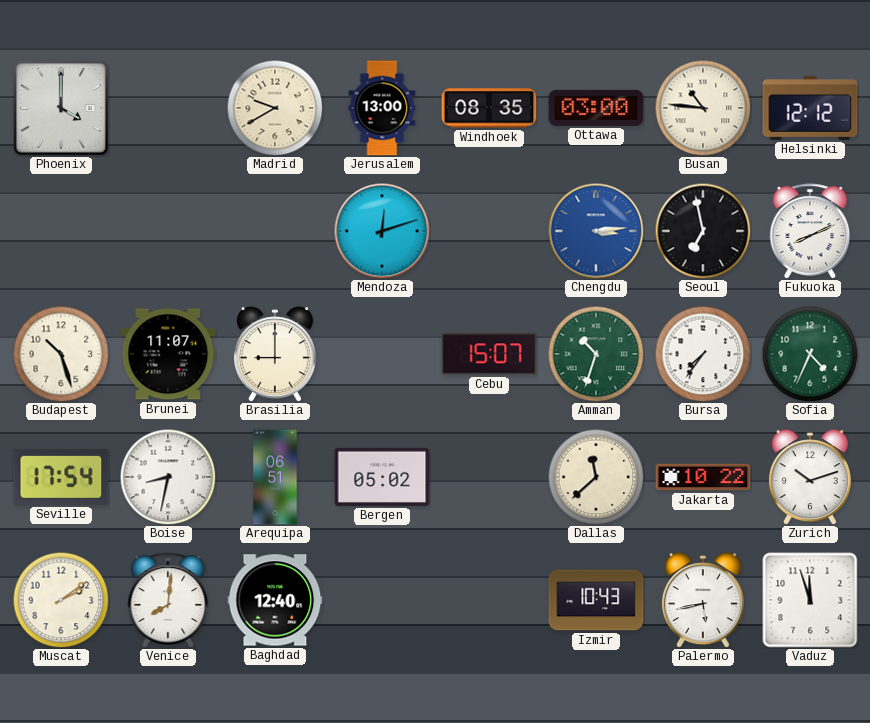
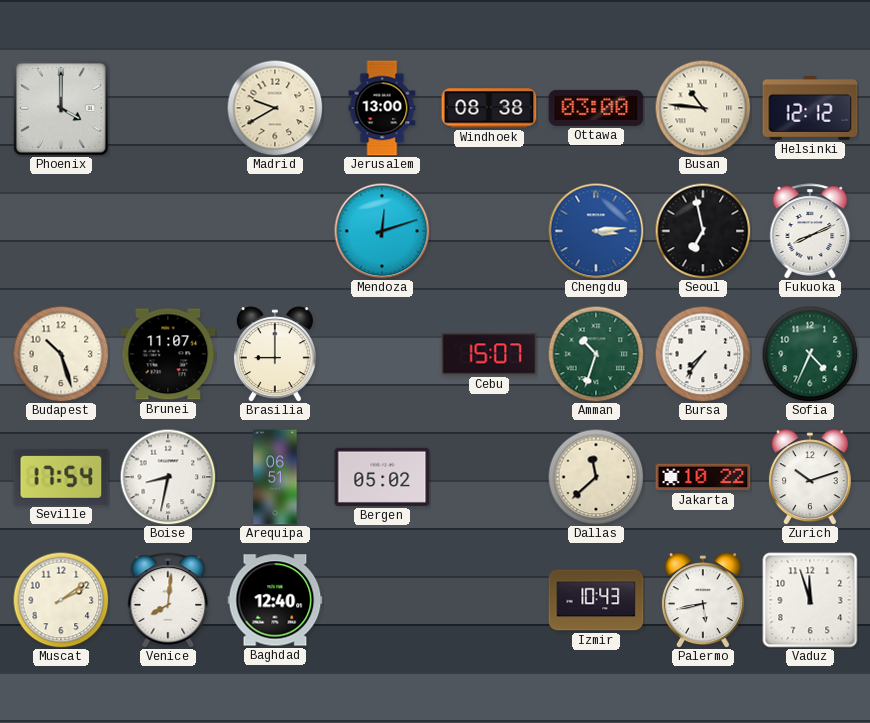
Windhoek: 08:35 -> 08:38 (489, 108)
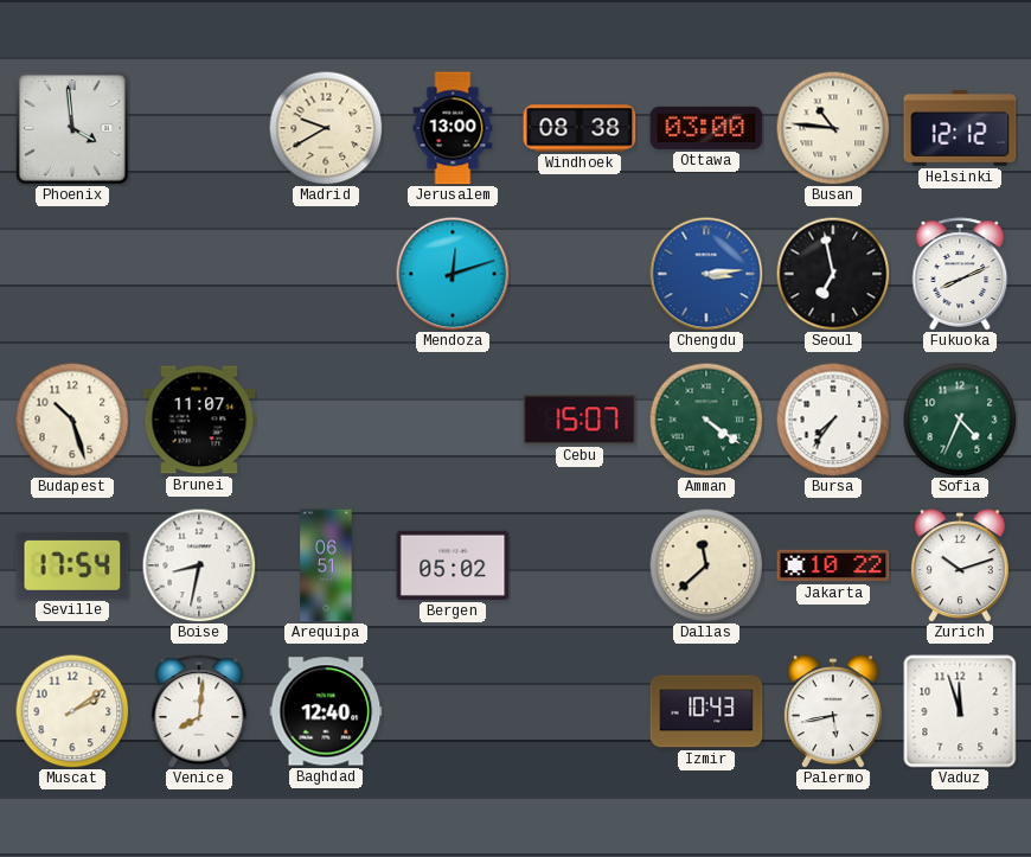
Phoenix: 4:00 -> 3:59 (72, 128)
Brasilia: 9:00 -> none (275, 354)
Amman: 10:33 -> 4:21 (706, 420)
